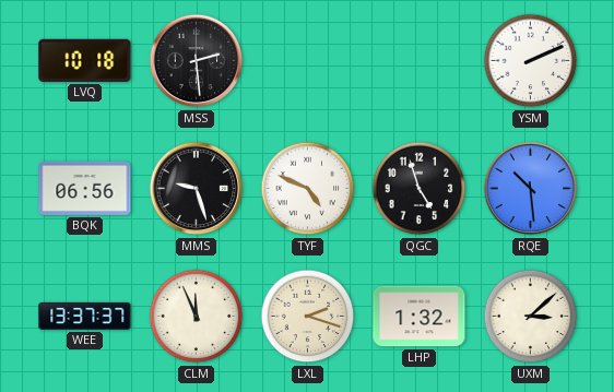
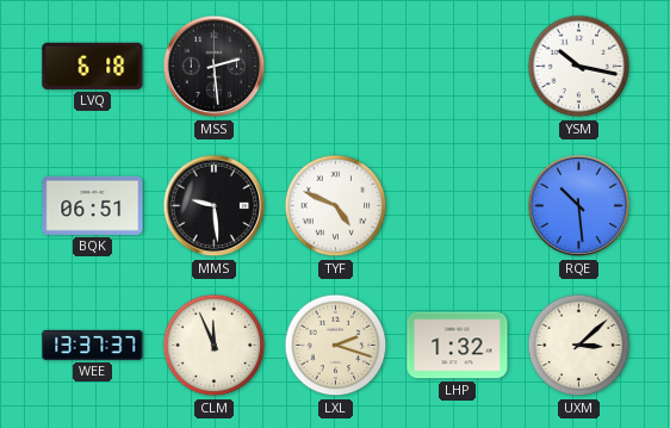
LVQ: 10:18 -> 6:18 (93, 66)
YSM: 2:11 -> 10:17 (579, 67)
BQK: 06:56 -> 06:51 (93, 205)
MMS: 9:27 -> 9:29 (215, 206)
QGC: 4:57 -> none (420, 189)
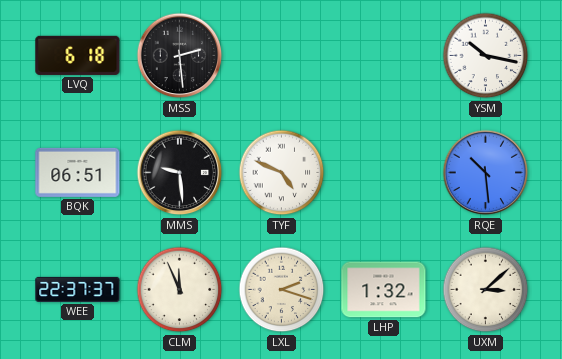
WEE: 13:37 -> 22:37 (78, 289)
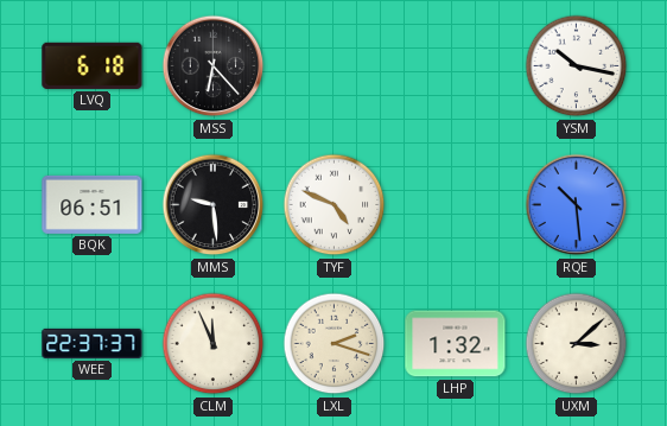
MSS: 2:29 -> 6:23 (214, 66)
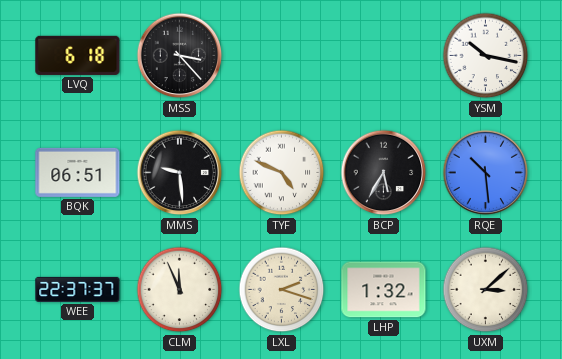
MSS: 6:23 -> 3:23 (180, 56)
BCP: none -> 5:35 (384, 173)
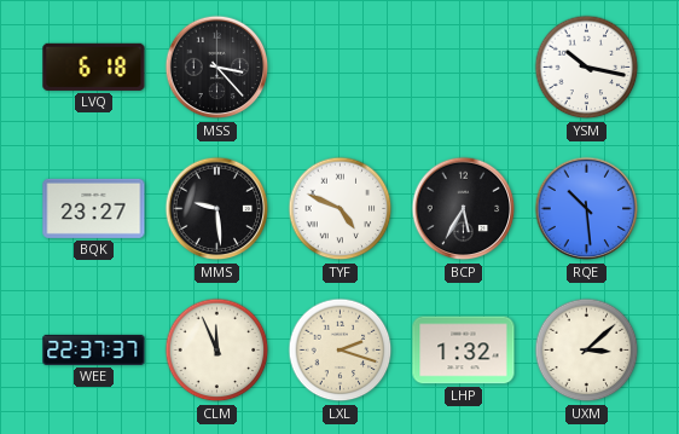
BQK: 06:51 -> 23:27 (94, 208)
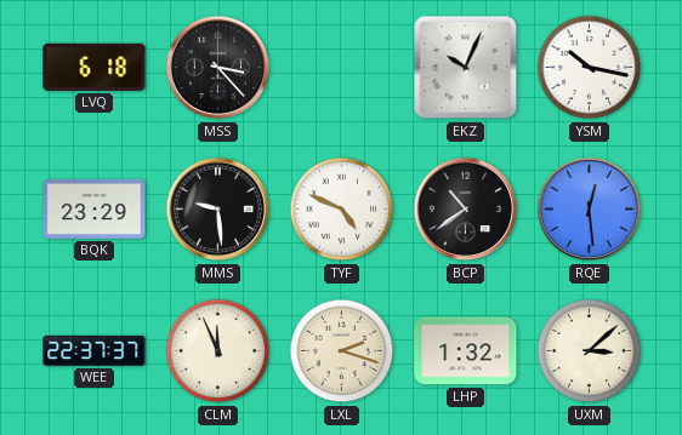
EKZ: none -> 10:04 (466, 68)
BQK: 23:27 -> 23:29 (95, 208)
BCP: 5:35 -> 10:39 (466, 210)
RQE: 10:29 -> 12:29 (590, 210)
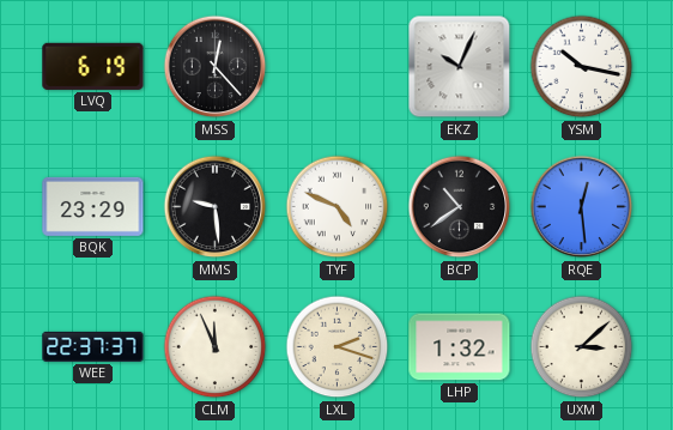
LVQ: 6:18 -> 6:19 (93, 66)
MSS: 3:23 -> 12:23 (216, 67)
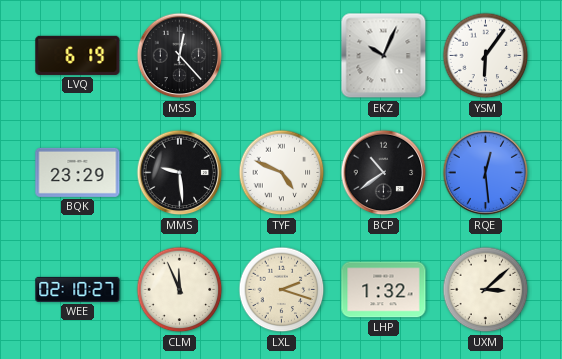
YSM: 10:17 -> 6:06 (486, 56)
WEE: 22:37 -> 02:10 (78, 289)
